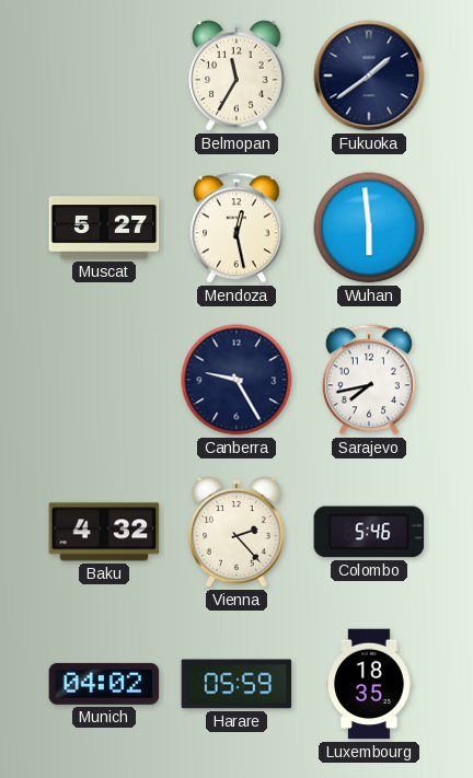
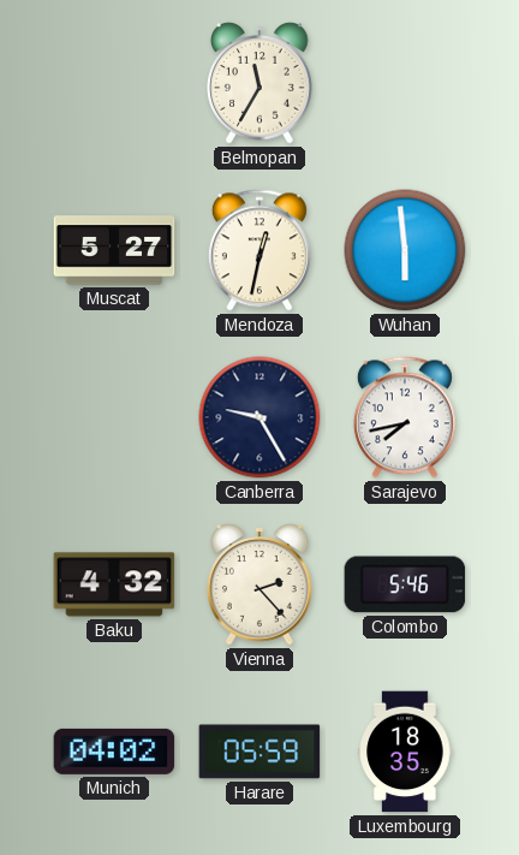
Fukuoka: 1:39 -> none (369, 76)
Mendoza: 12:28 -> 12:32 (259, 250)
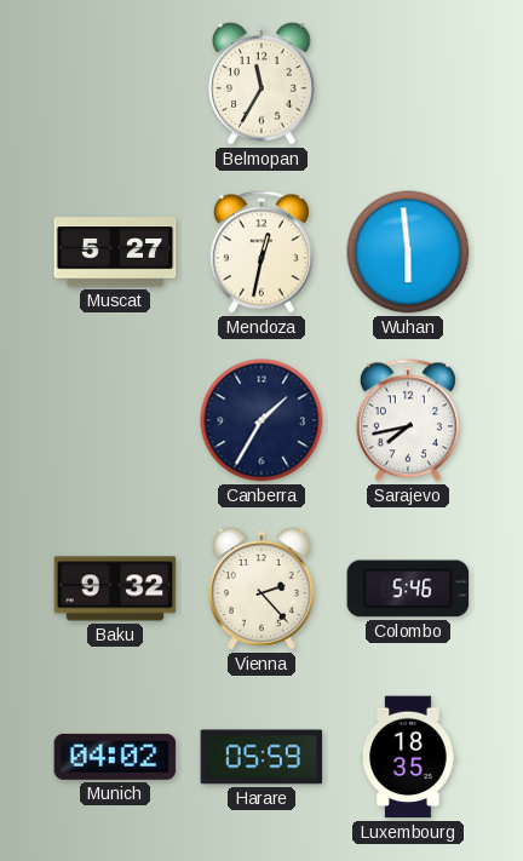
Canberra: 9:25 -> 1:35 (261, 420)
Baku: 4:32 -> 9:32 (115, 589)
